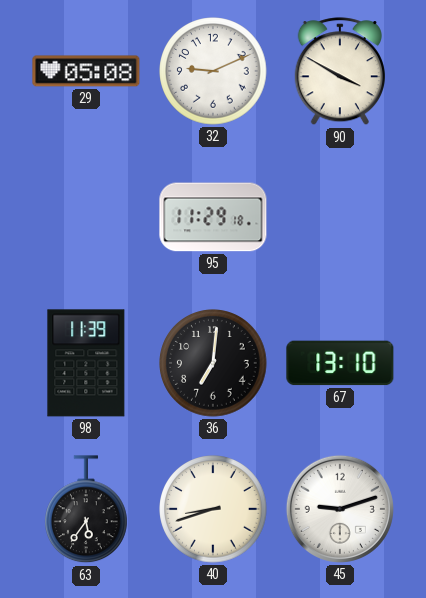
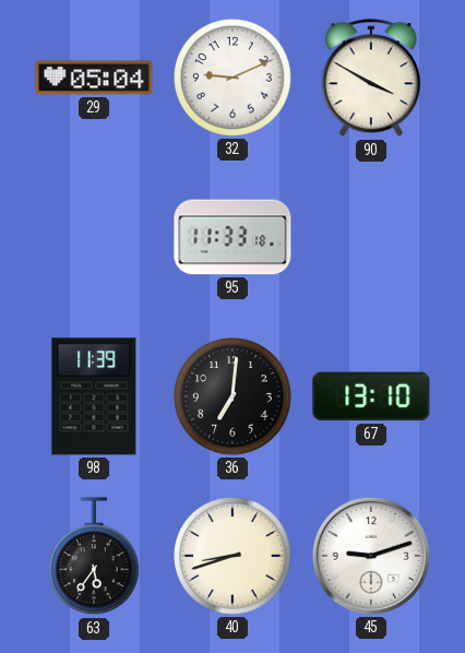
29: 05:08 -> 05:04 (94, 78)
95: 11:29 -> 11:33 (233, 237)
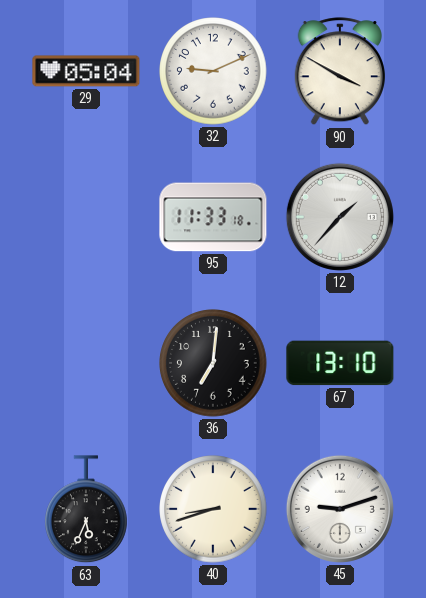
12: none -> 1:37 (340, 217)
98: 11:39 -> none (94, 396)
63: 5:36 -> 5:34 (87, 510)
